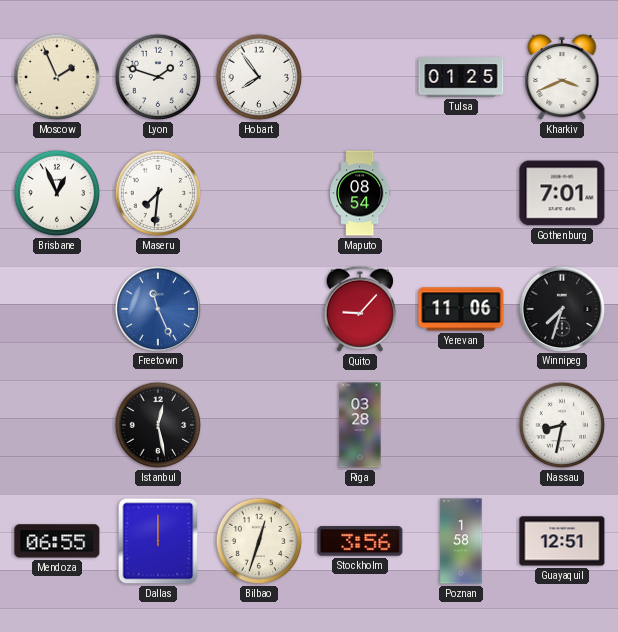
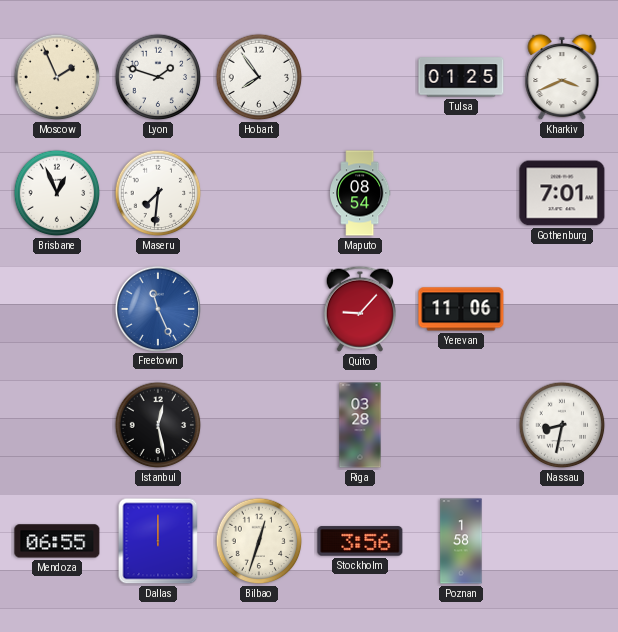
Winnipeg: 7:33 -> none (561, 308)
Guayaquil: 12:51 -> none (562, 541)
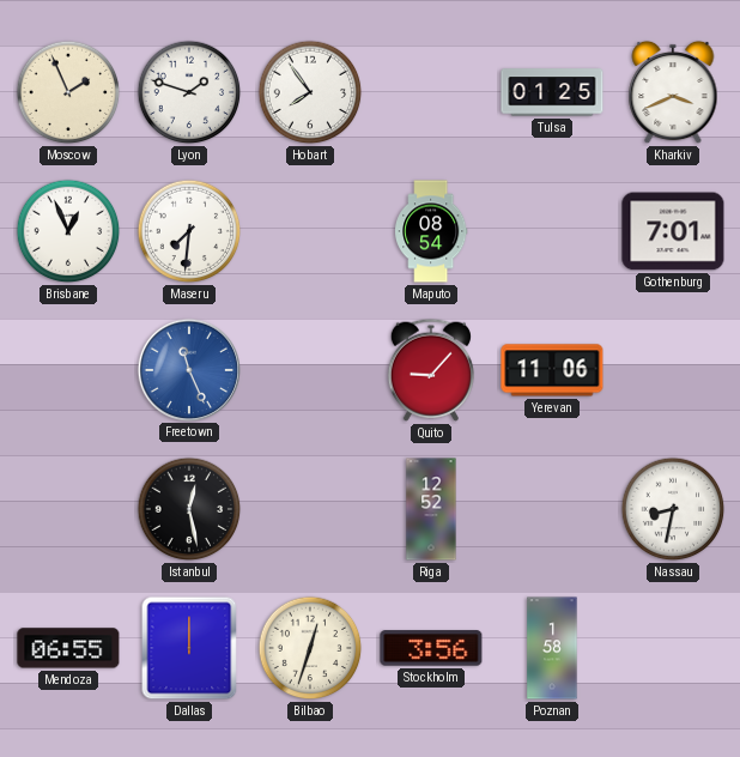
Riga: 03:28 -> 12:52 (431, 509)
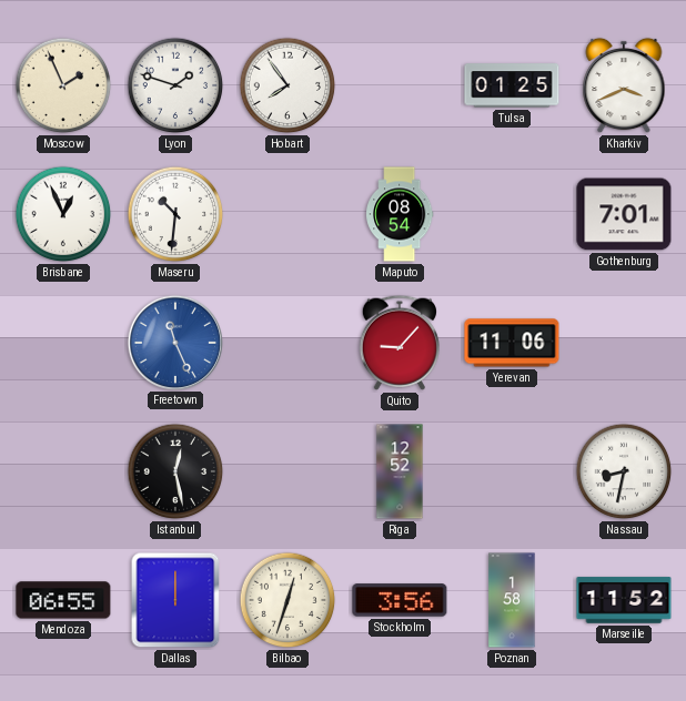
Maseru: 7:31 -> 10:31 (175, 214)
Marseille: none -> 11:52 (624, 600)
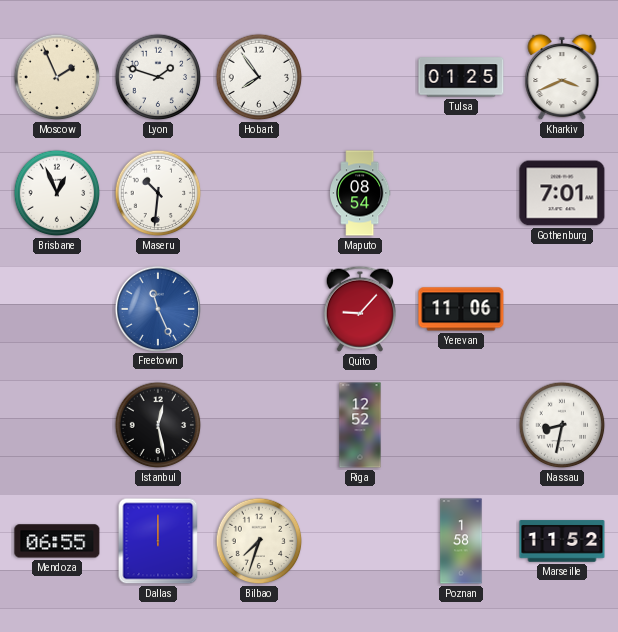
Bilbao: 12:33 -> 7:33 (259, 541)
Stockholm: 3:56 -> none (400, 600)
